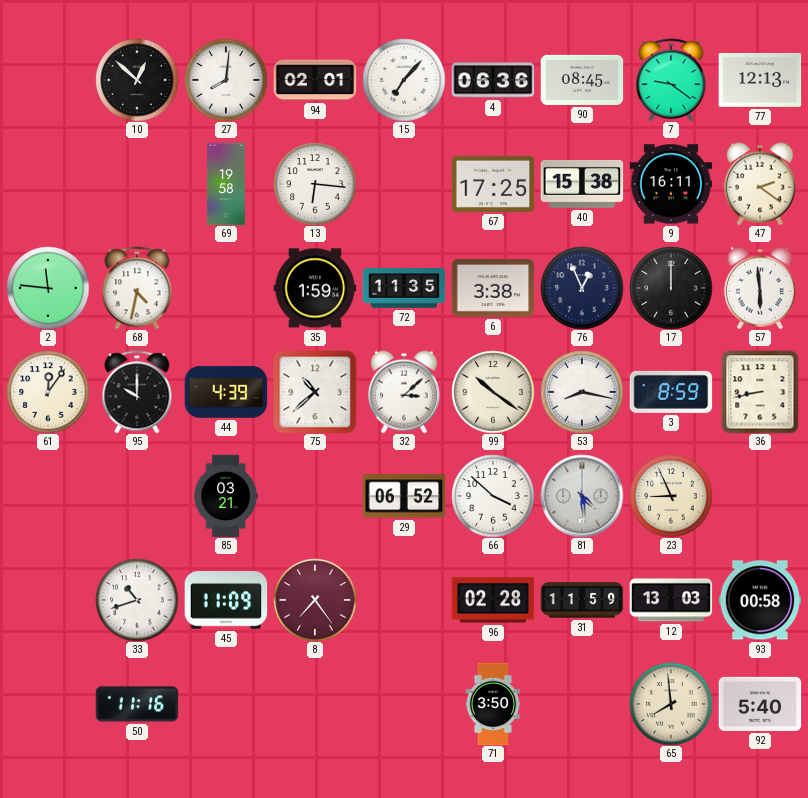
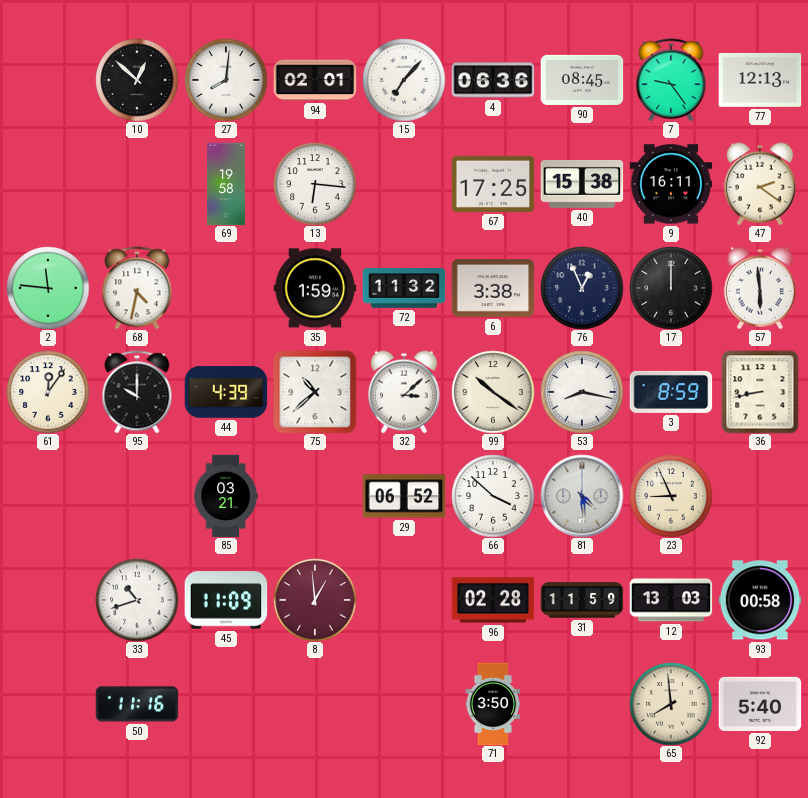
7: 9:21 -> 9:24 (671, 80)
72: 11:35 -> 11:32 (404, 288)
8: 7:24 -> 12:59 (315, 600)
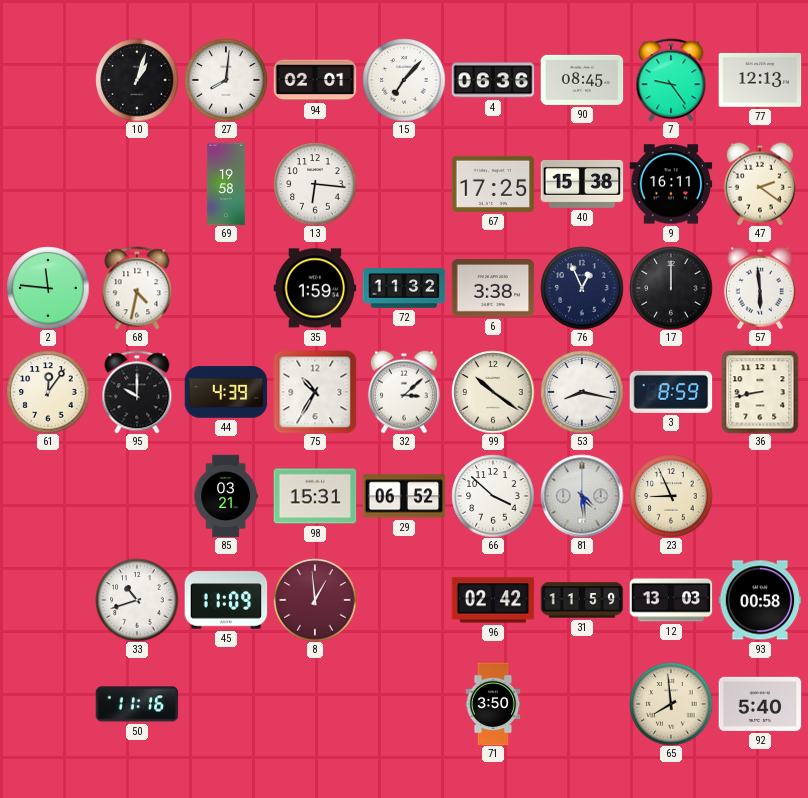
10: 12:52 -> 1:03 (137, 80)
75: 10:38 -> 10:35 (315, 392)
98: none -> 15:31 (315, 496)
96: 02:28 -> 02:42 (493, 600)
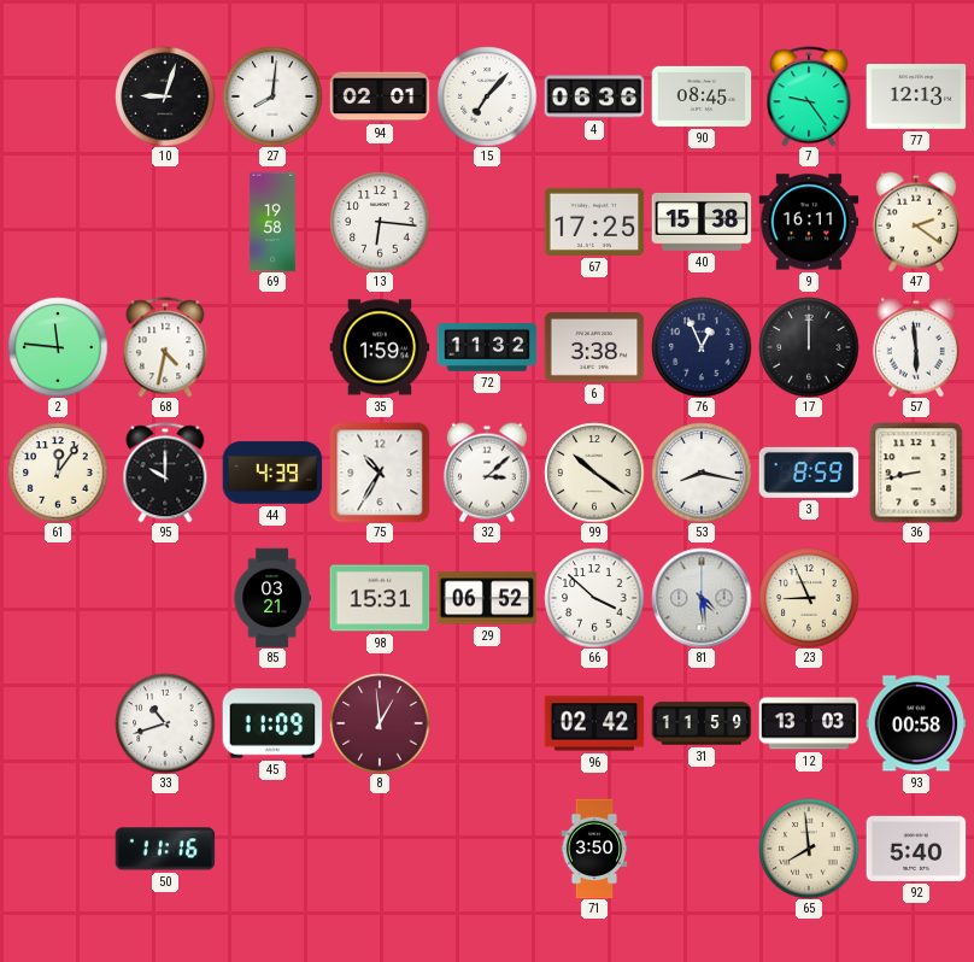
10: 1:03 -> 9:03 (165, 96)
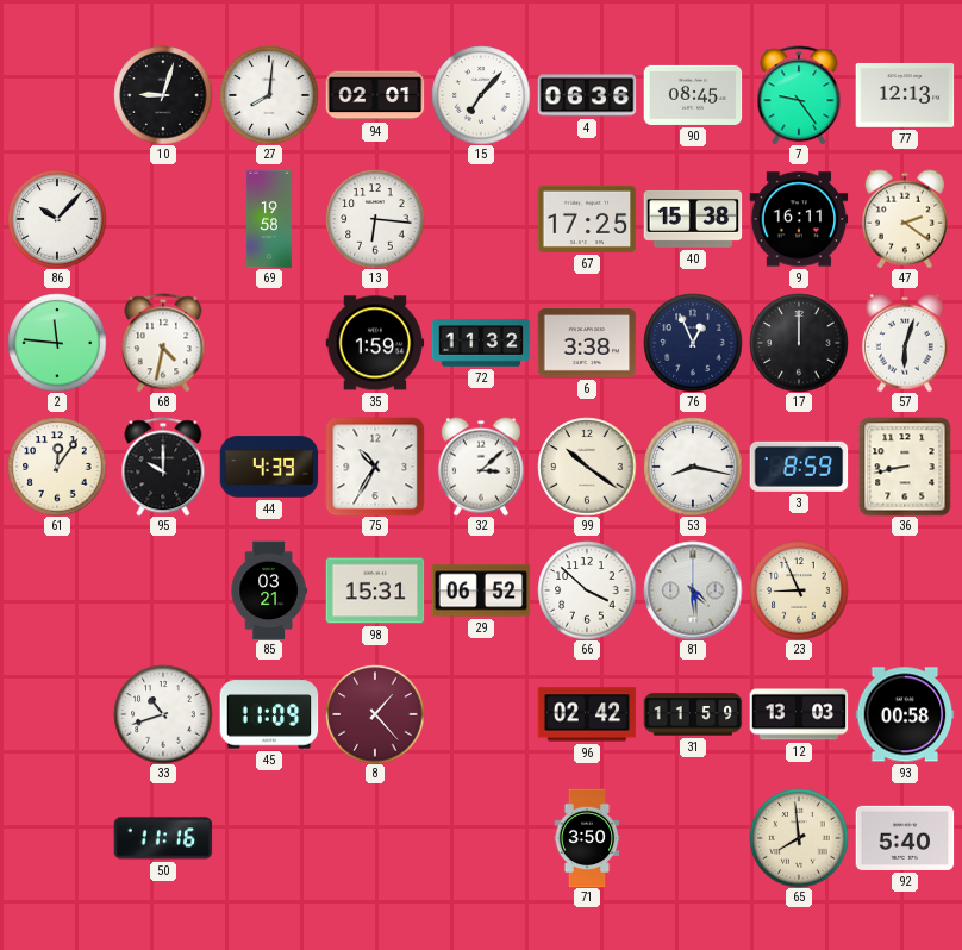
86: none -> 10:07 (57, 219)
57: 5:59 -> 6:03 (905, 343)
8: 12:59 -> 1:23 (375, 714)
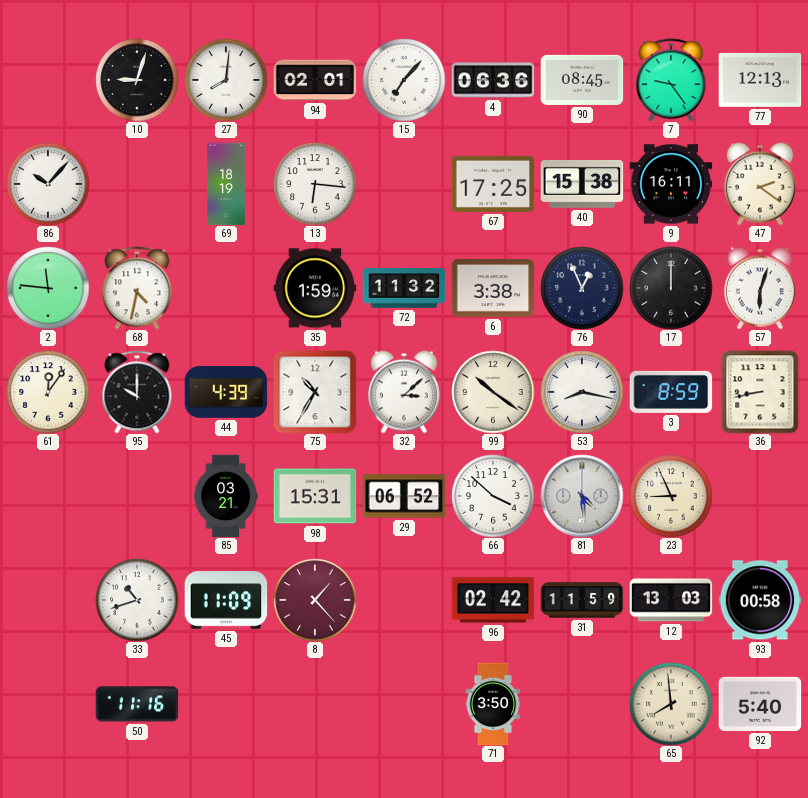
69: 19:58 -> 18:19 (227, 184)
